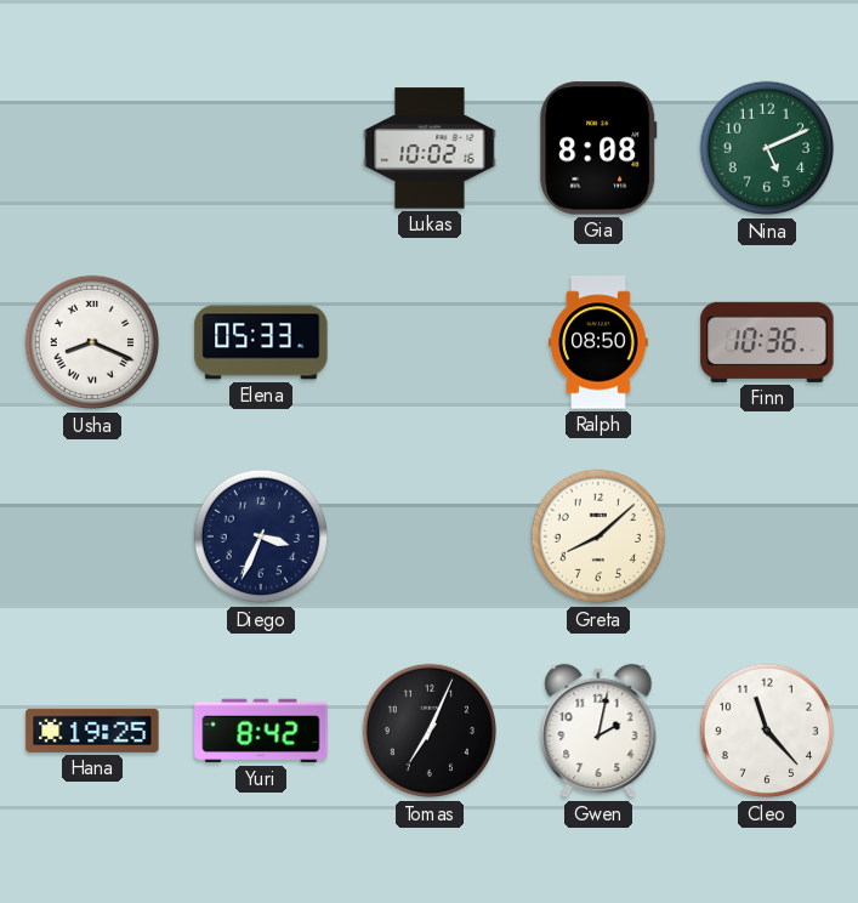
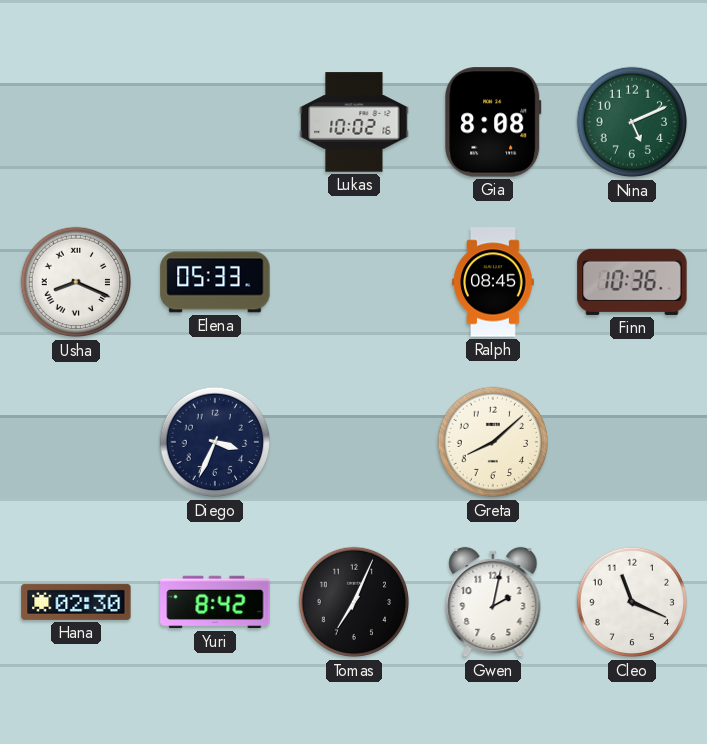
Ralph: 08:50 -> 08:45 (493, 282)
Hana: 19:25 -> 02:30 (76, 602)
Cleo: 11:23 -> 11:19 (632, 602)
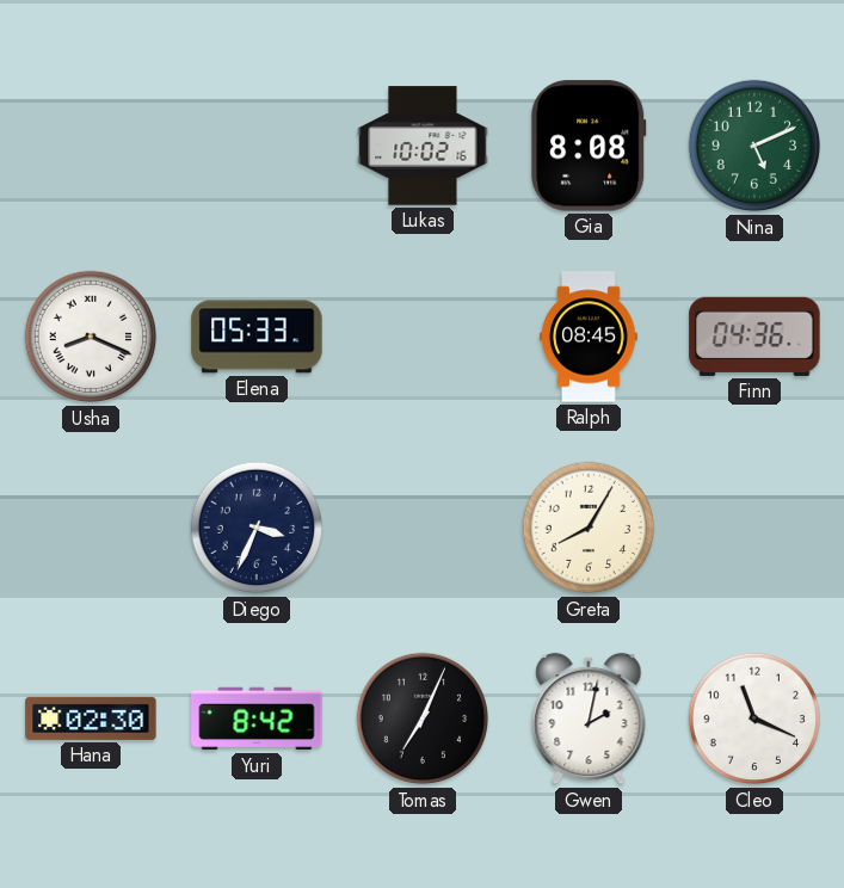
Finn: 10:36 -> 04:36 (754, 337)
Greta: 8:08 -> 8:05 (589, 528)
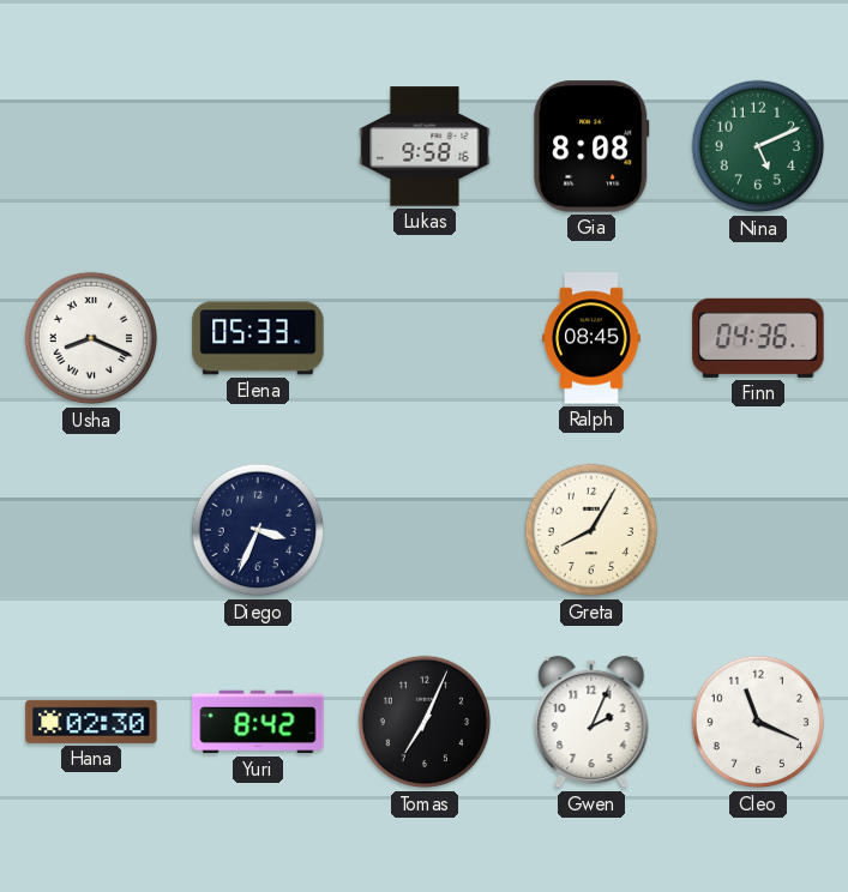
Lukas: 10:02 -> 9:58 (425, 146)
Gwen: 2:02 -> 2:04 (591, 722)
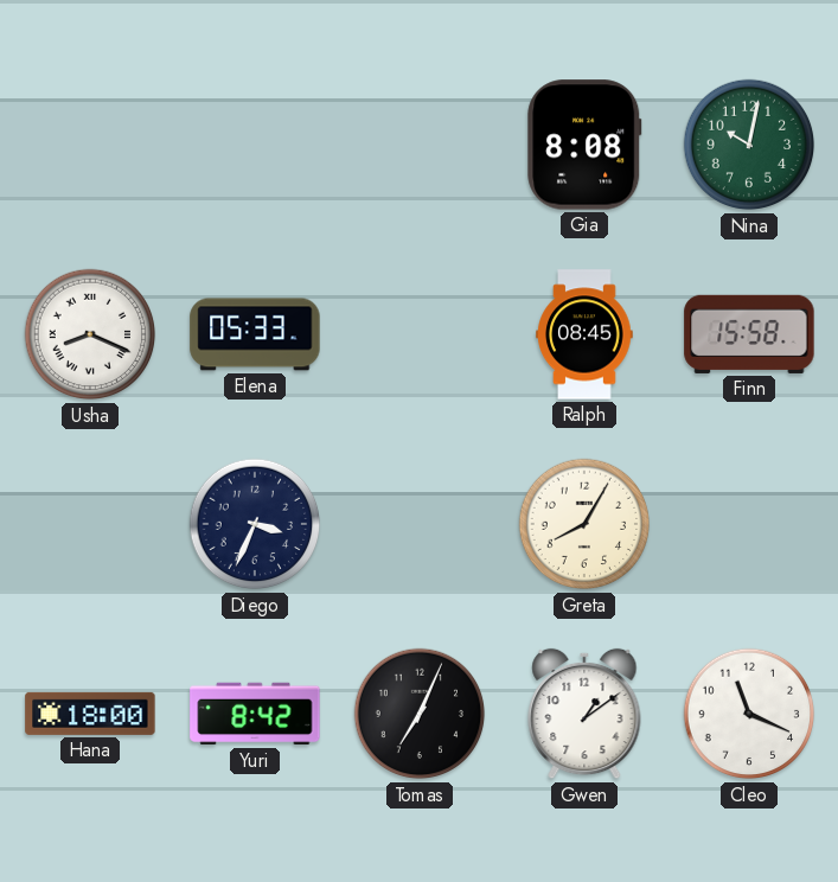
Lukas: 9:58 -> none (425, 146)
Nina: 5:11 -> 10:02 (749, 145)
Finn: 04:36 -> 15:58 (749, 334)
Hana: 02:30 -> 18:00 (90, 714)
Gwen: 2:04 -> 1:09 (584, 714)
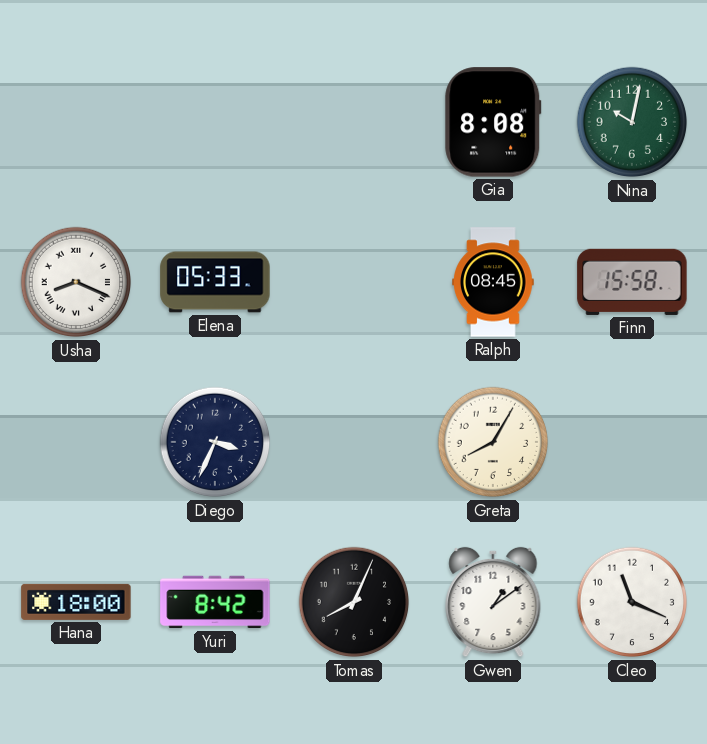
Tomas: 7:04 -> 8:04 (354, 602)
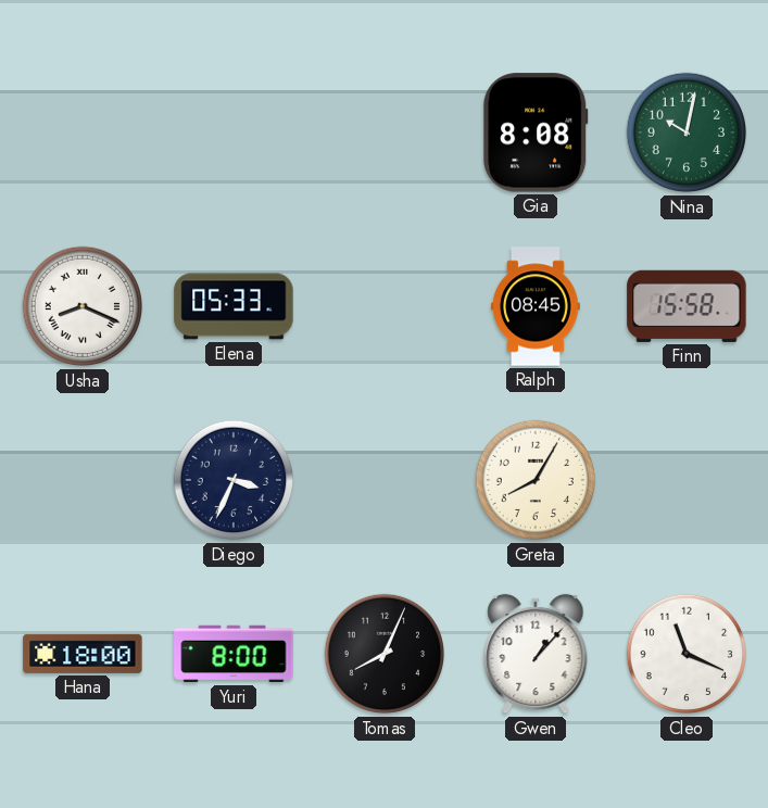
Yuri: 8:42 -> 8:00 (234, 654)
Gwen: 1:09 -> 1:07 (536, 654)
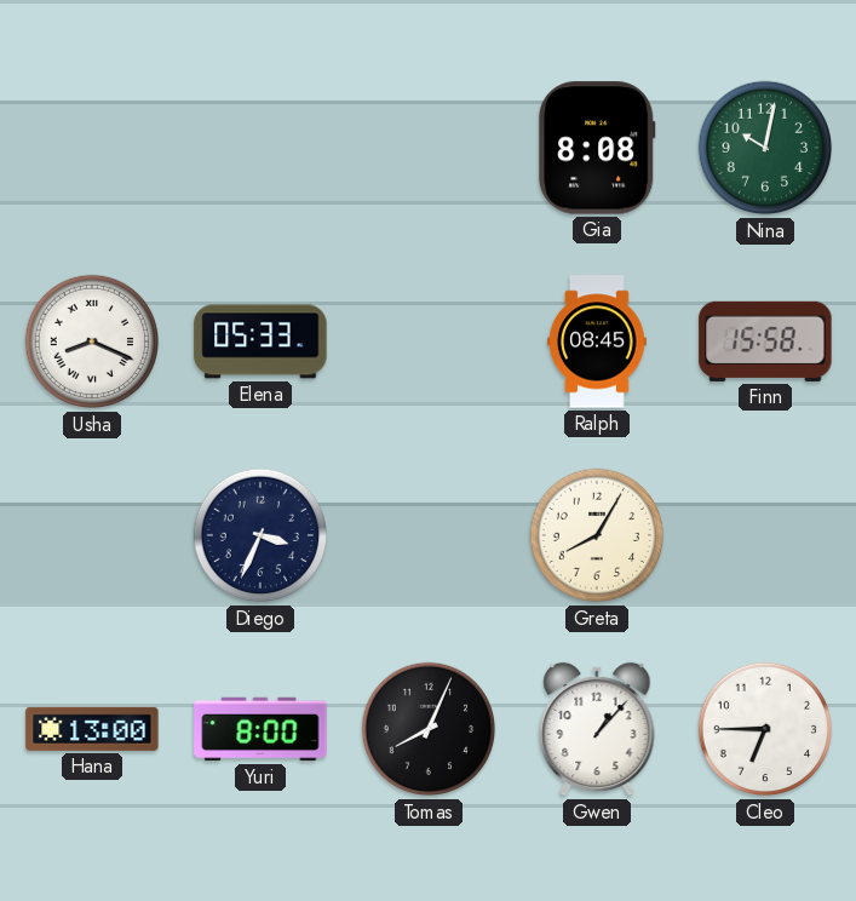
Hana: 18:00 -> 13:00 (92, 729)
Cleo: 11:19 -> 6:45 (765, 729)
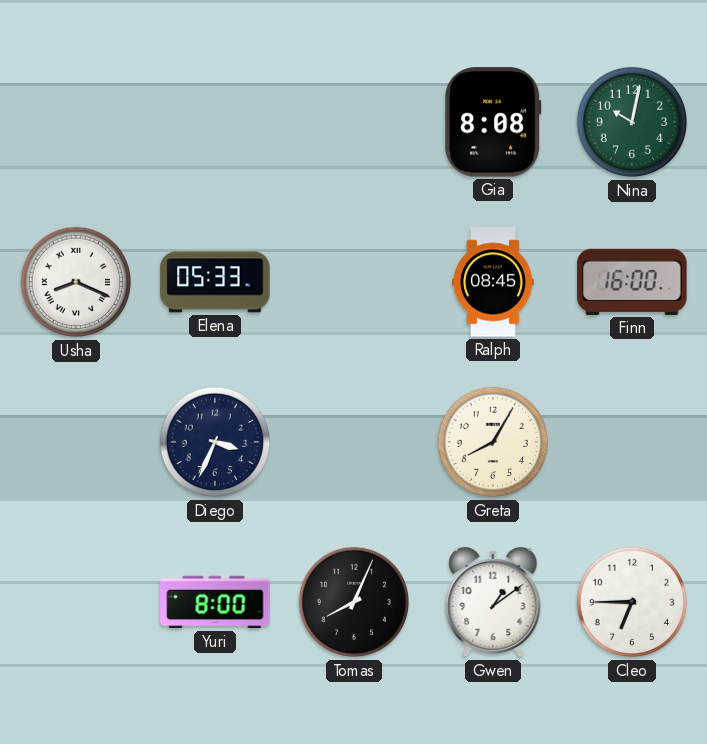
Finn: 15:58 -> 16:00 (632, 282)
Hana: 13:00 -> none (92, 729)
Gwen: 1:07 -> 1:09 (493, 602)
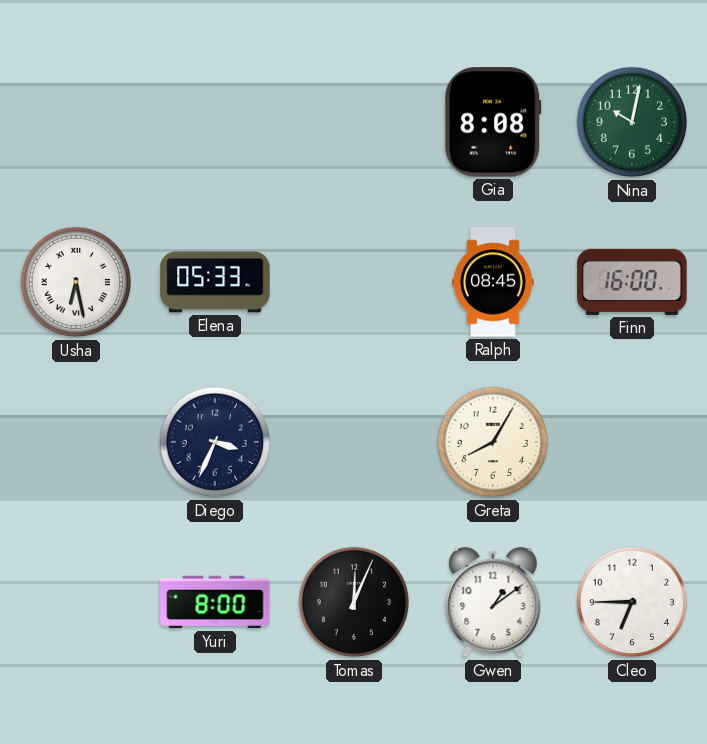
Usha: 8:19 -> 6:28 (76, 282)
Tomas: 8:04 -> 12:04 (354, 602)
